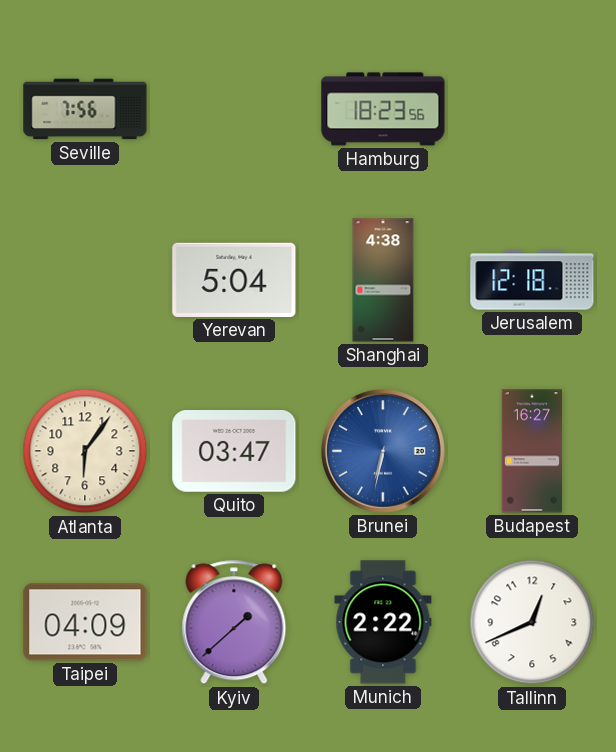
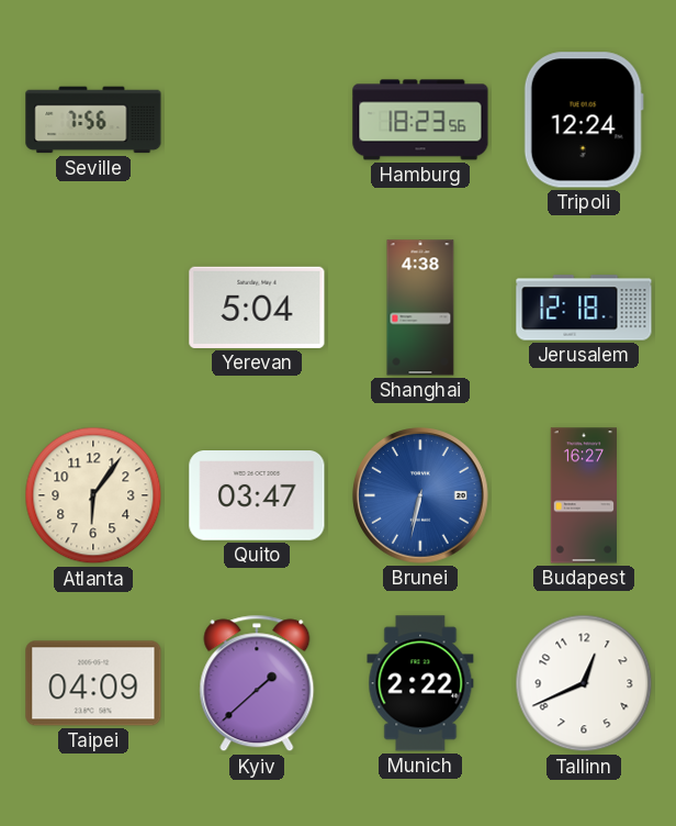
Tripoli: none -> 12:24 (584, 120)
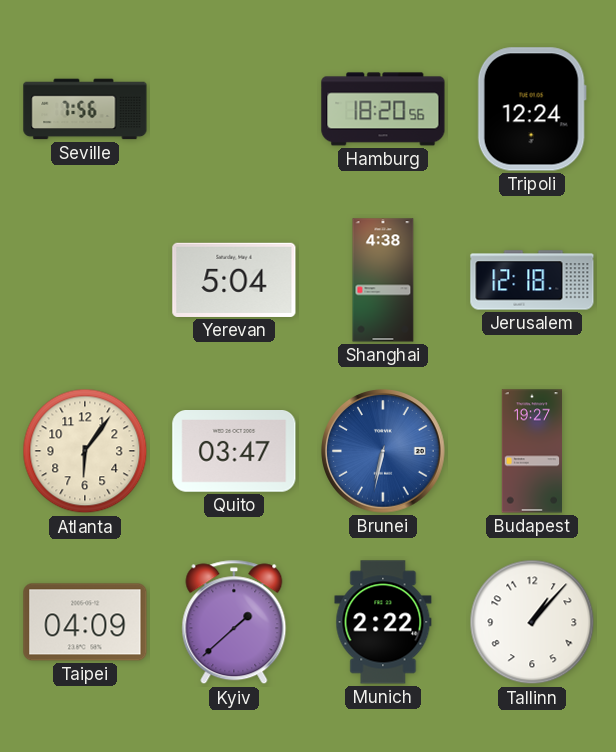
Hamburg: 18:23 -> 18:20 (383, 109)
Budapest: 16:27 -> 19:27 (531, 451)
Tallinn: 12:41 -> 1:07 (532, 622)
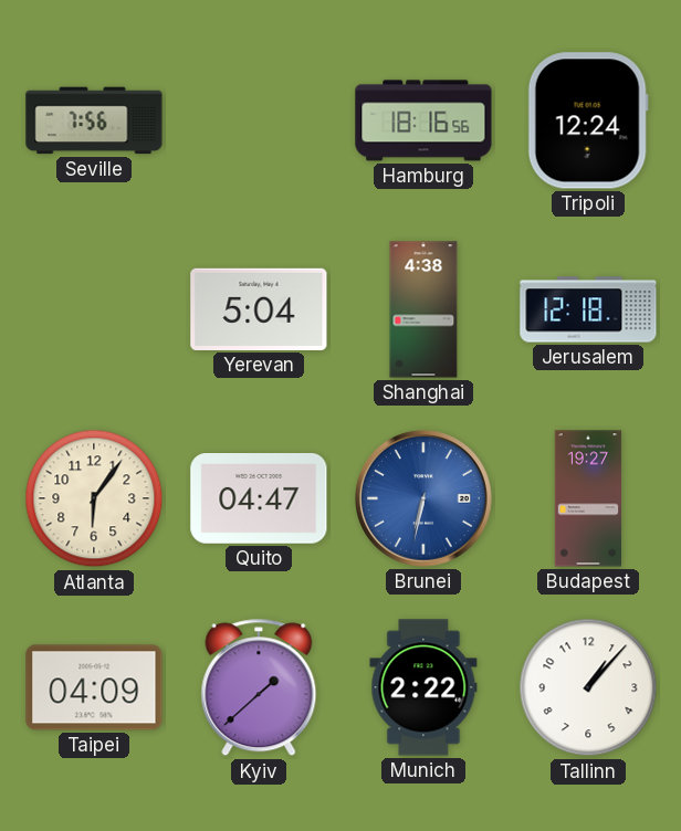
Hamburg: 18:20 -> 18:16 (423, 120)
Quito: 03:47 -> 04:47 (259, 499)
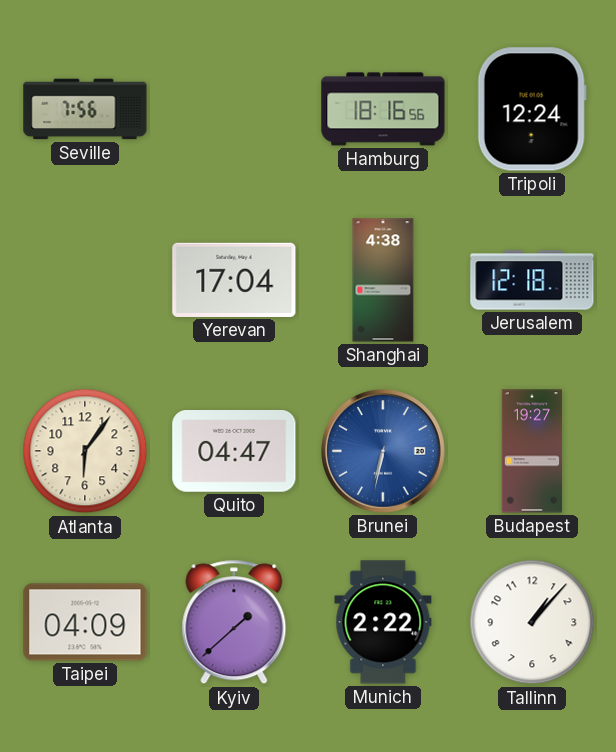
Yerevan: 5:04 -> 17:04 (234, 280)
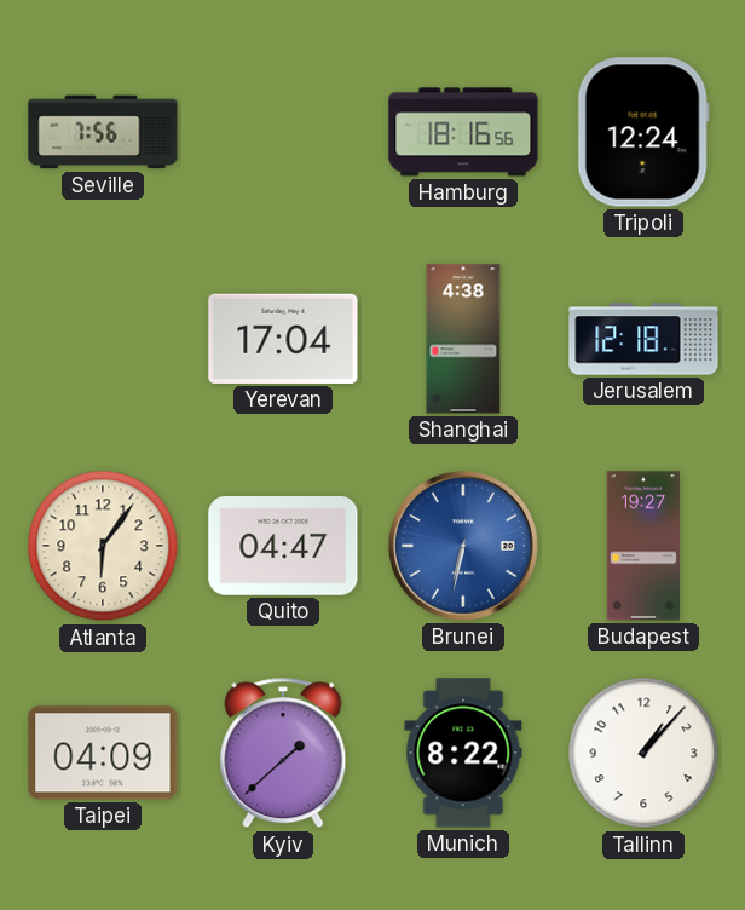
Munich: 2:22 -> 8:22 (463, 753)
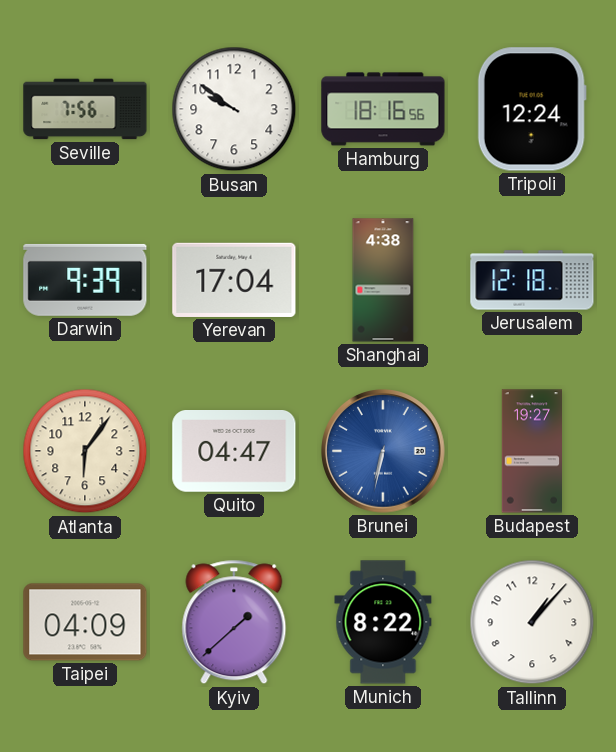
Busan: none -> 9:51 (234, 109)
Darwin: none -> 9:39 (85, 280)
